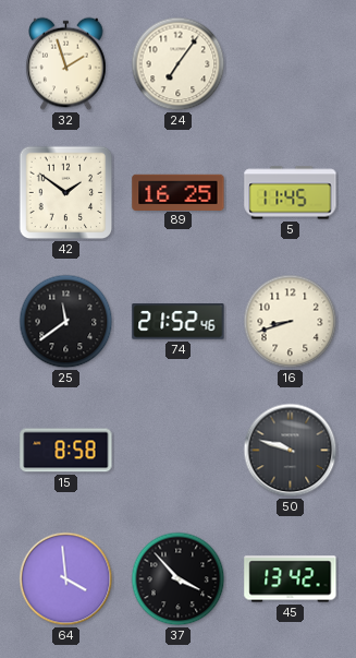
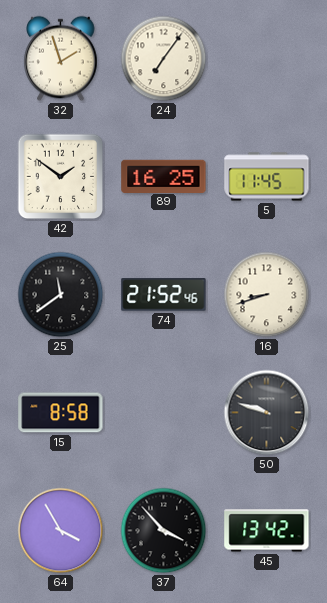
64: 3:59 -> 3:55 (61, 531)
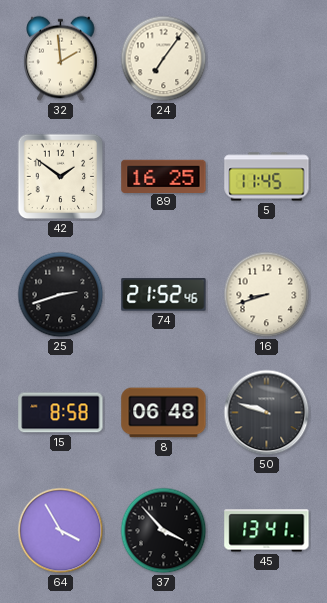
32: 1:57 -> 1:59 (61, 59)
25: 11:39 -> 2:42 (61, 295)
8: none -> 06:48 (164, 413)
45: 13:42 -> 13:41 (267, 531)
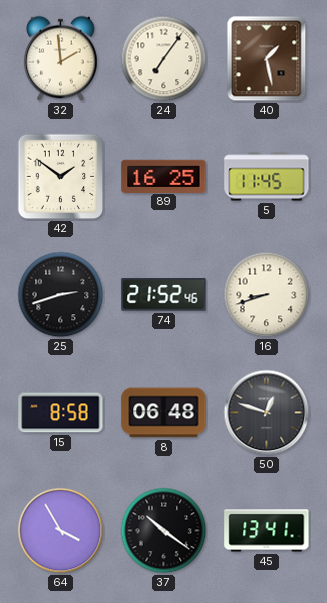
40: none -> 1:28 (267, 59)
50: 9:48 -> 12:48 (267, 413)
37: 3:53 -> 10:21 (164, 531)
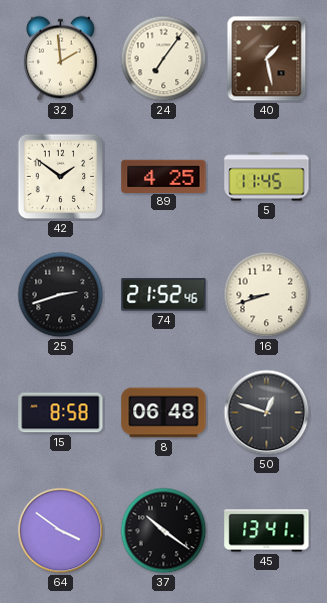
89: 16:25 -> 4:25 (164, 176)
64: 3:55 -> 3:51 (61, 531)
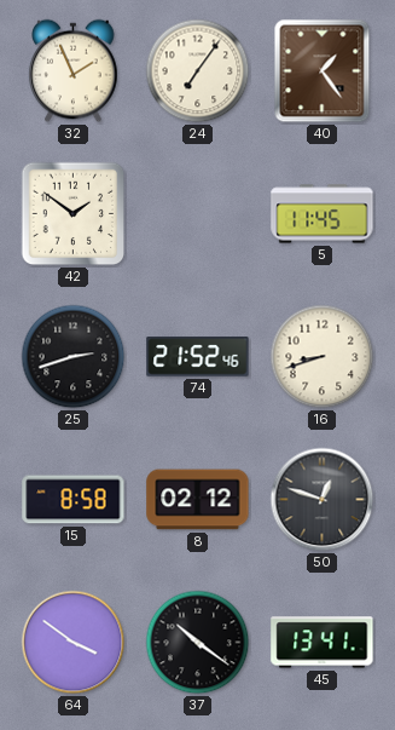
32: 1:59 -> 1:56 (74, 71)
40: 1:28 -> 1:24 (323, 71)
89: 4:25 -> none (164, 176)
8: 06:48 -> 02:12 (198, 500)
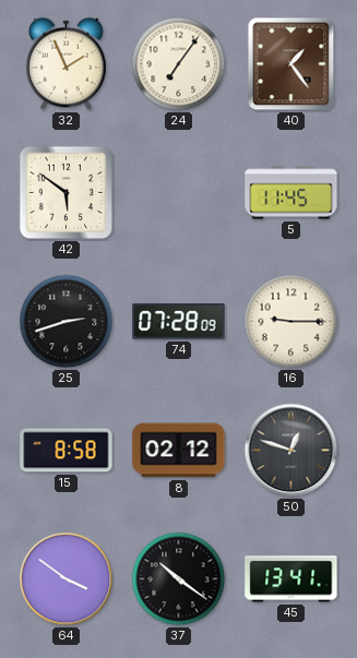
42: 1:51 -> 5:51 (67, 193)
74: 21:52 -> 07:28 (179, 322)
16: 8:42 -> 9:15 (291, 322)
